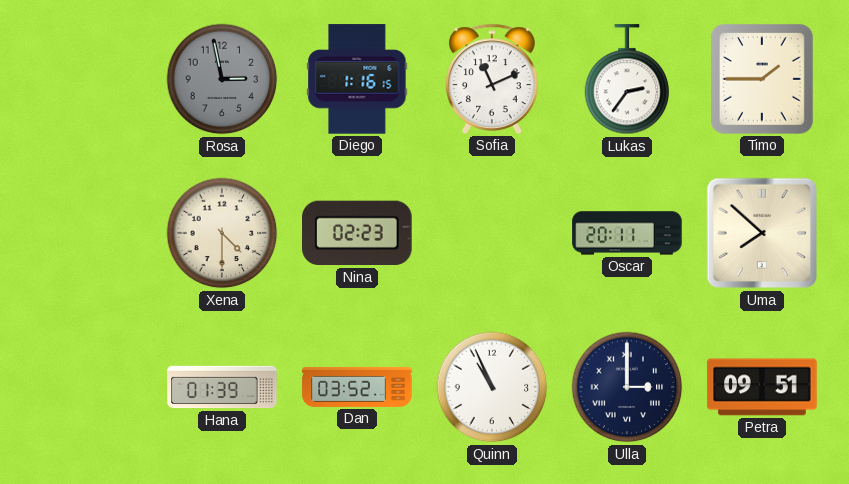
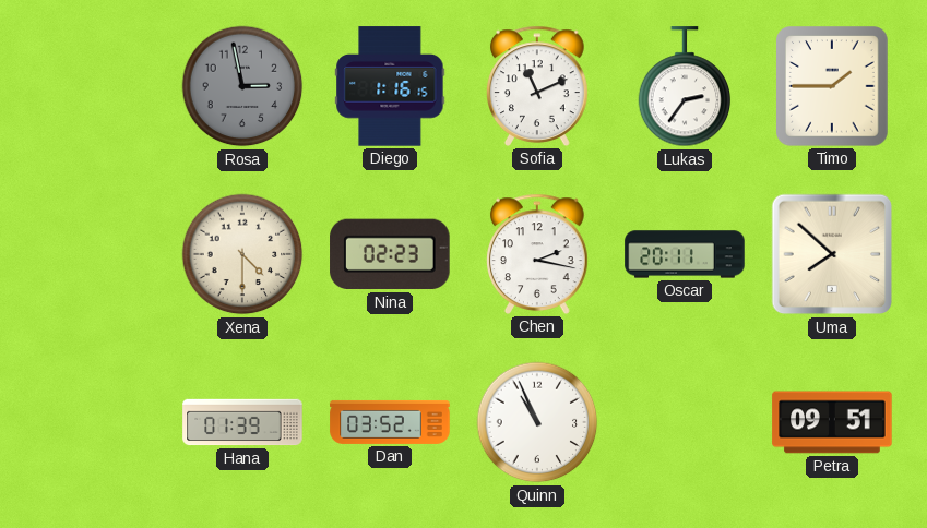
Chen: none -> 2:17 (538, 254)
Ulla: 3:00 -> none (627, 387)
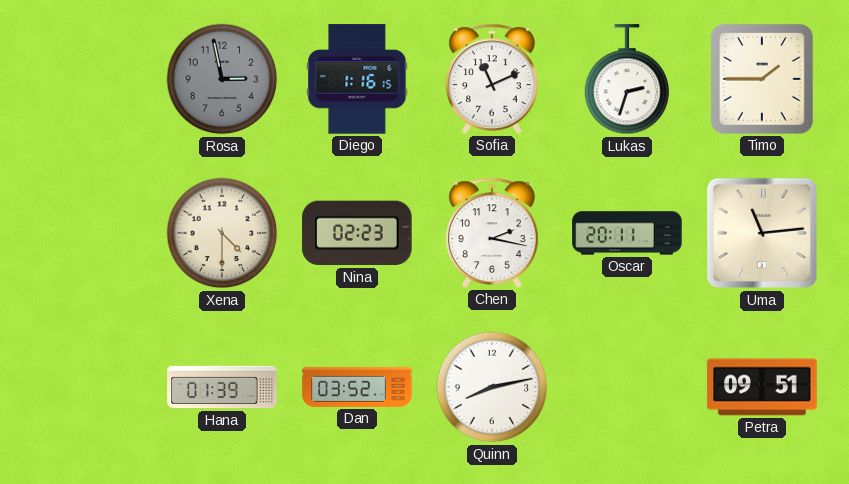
Lukas: 2:36 -> 2:33 (627, 80)
Uma: 7:52 -> 11:14 (762, 233)
Quinn: 10:56 -> 8:13 (492, 387)
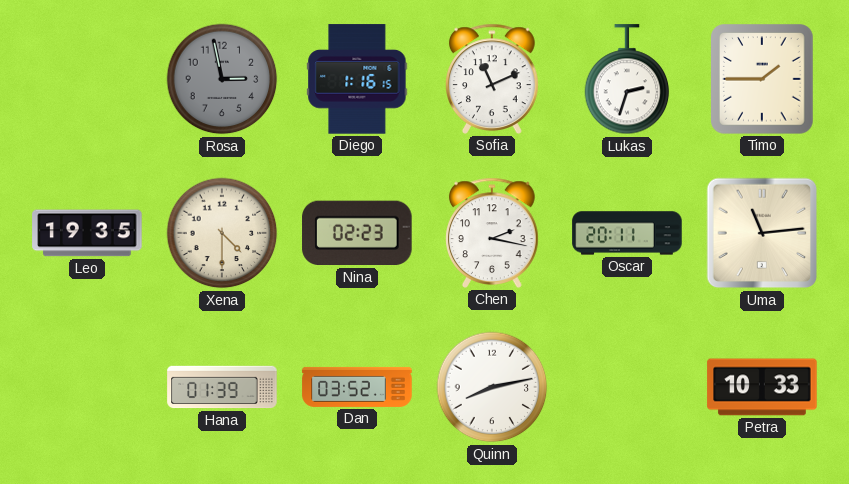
Leo: none -> 19:35 (87, 233)
Petra: 09:51 -> 10:33 (762, 387)
